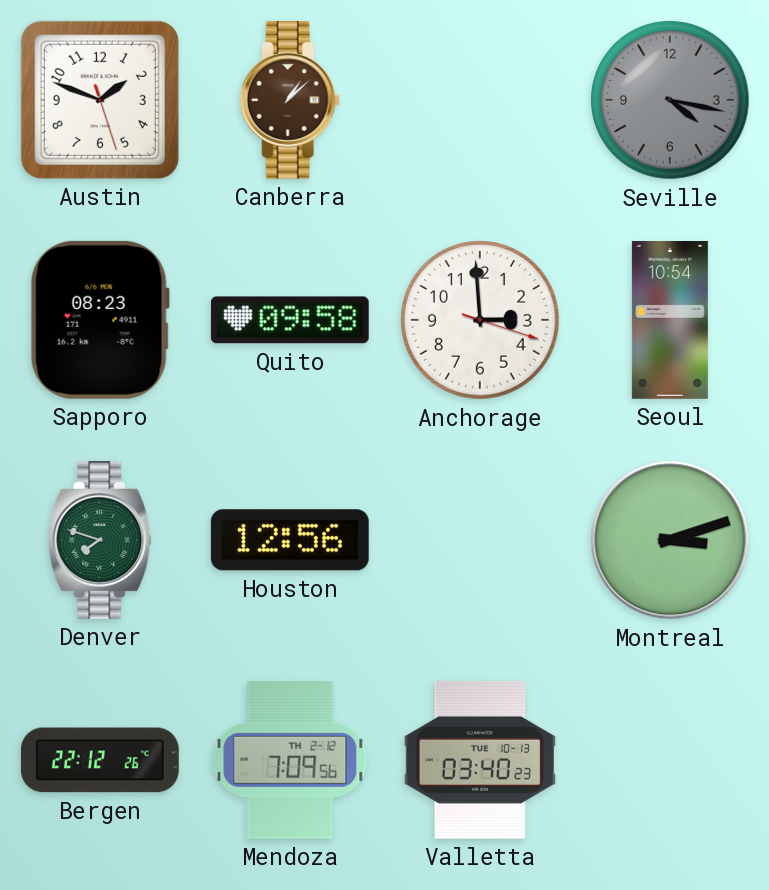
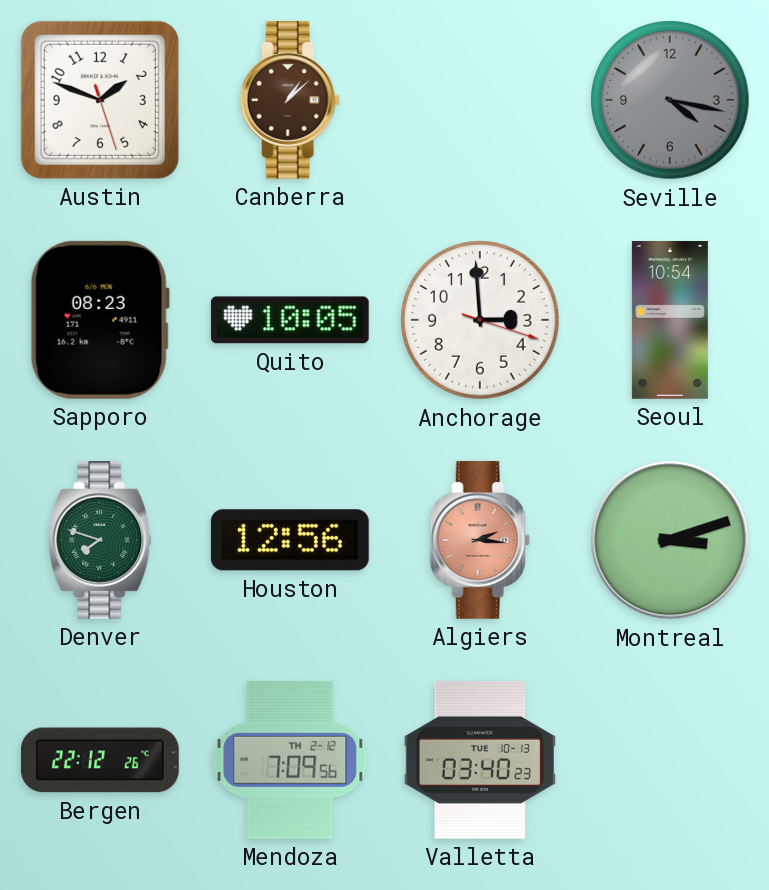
Quito: 09:58 -> 10:05 (290, 320)
Algiers: none -> 2:16 (480, 540)
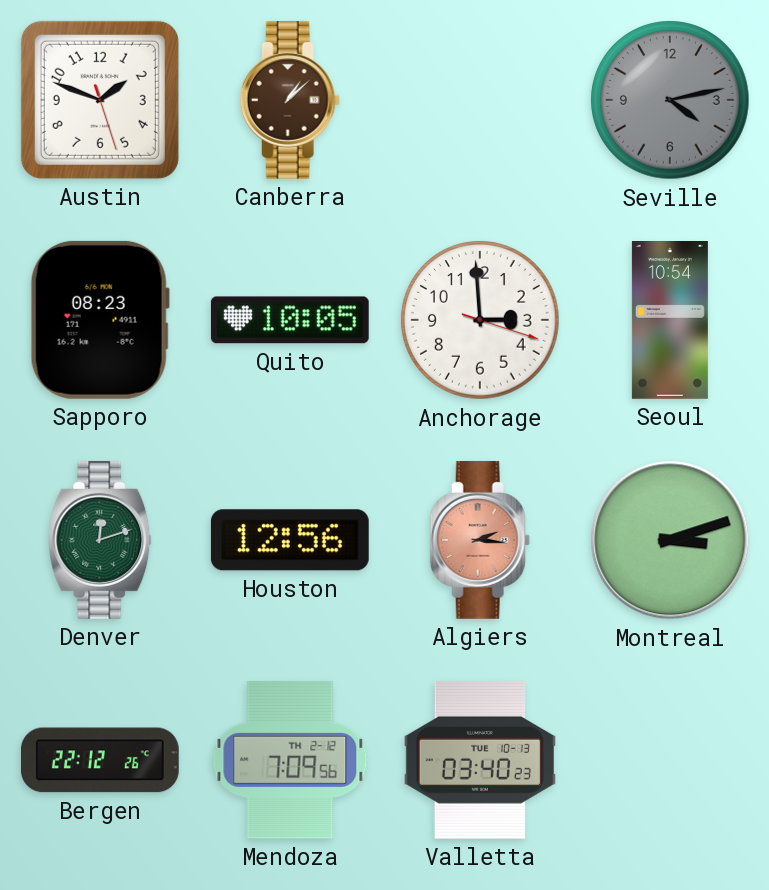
Seville: 4:17 -> 4:13 (670, 100)
Denver: 7:48 -> 12:12 (100, 540)
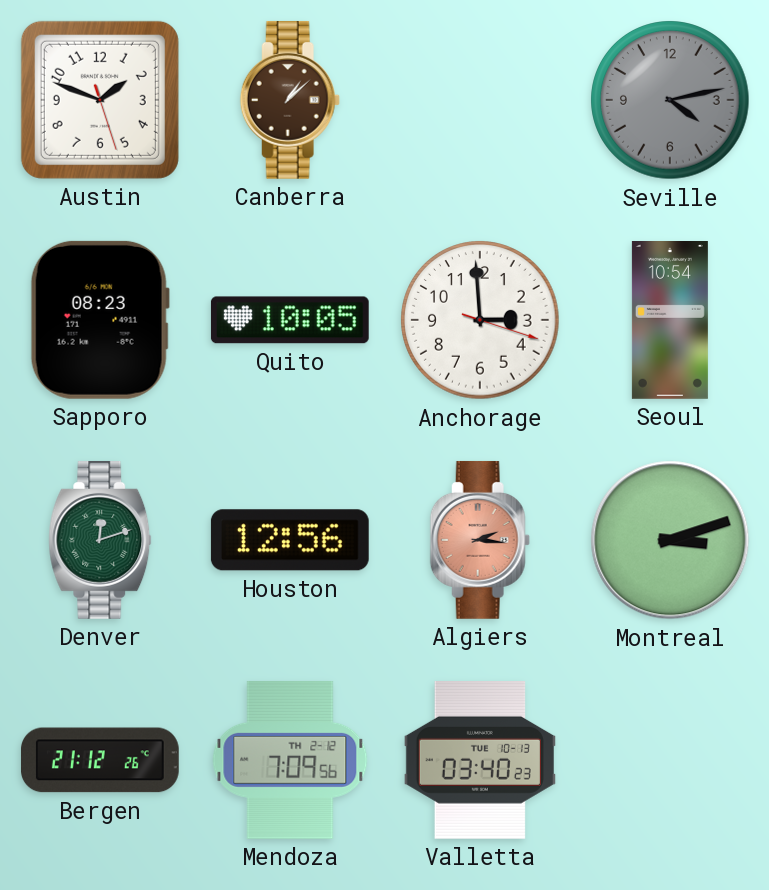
Bergen: 22:12 -> 21:12 (100, 760)
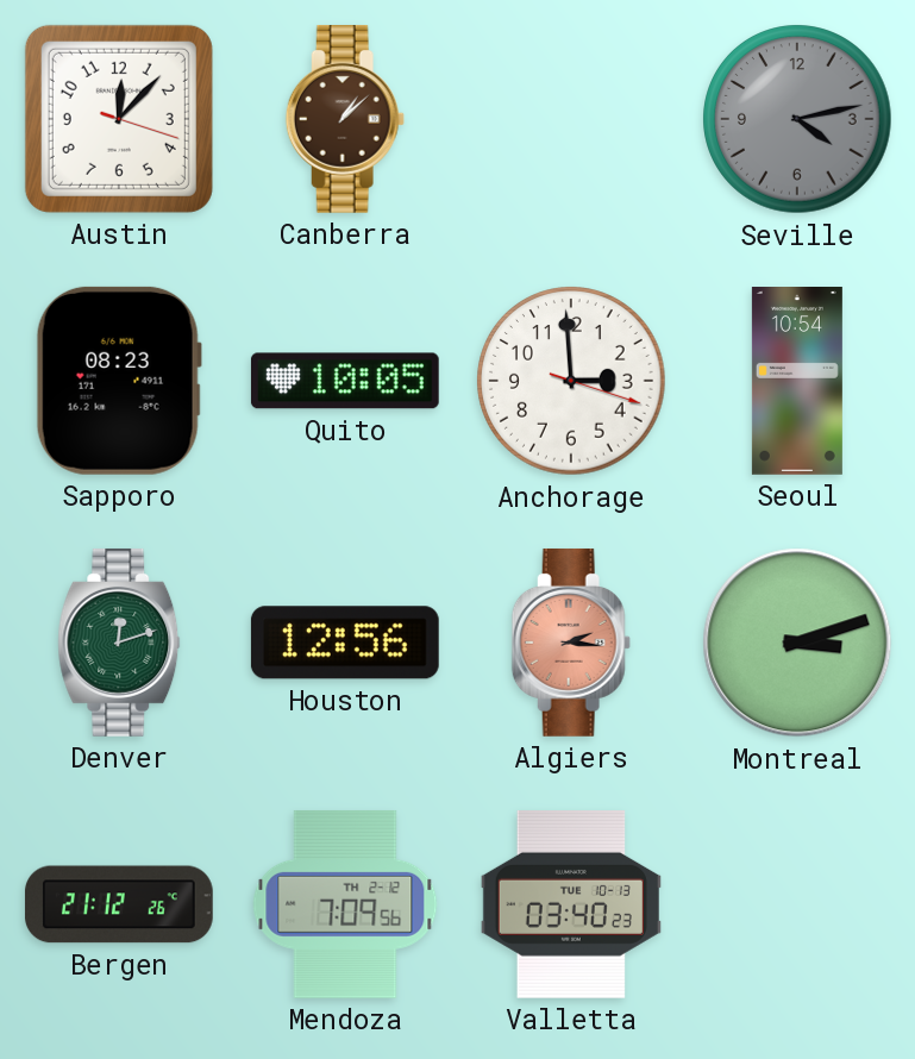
Austin: 1:48 -> 12:07 (119, 119)
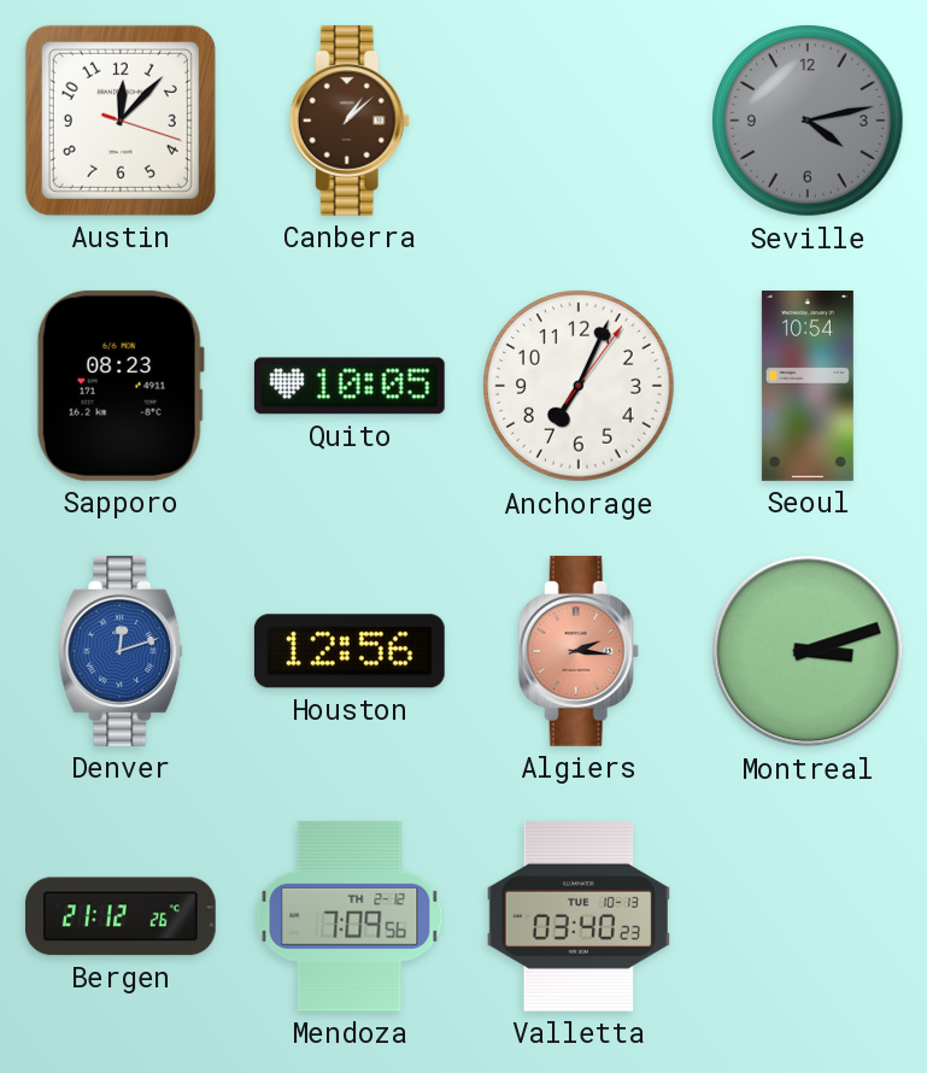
Anchorage: 2:59 -> 7:04 (579, 386)
Denver dial: green -> blue (121, 651)
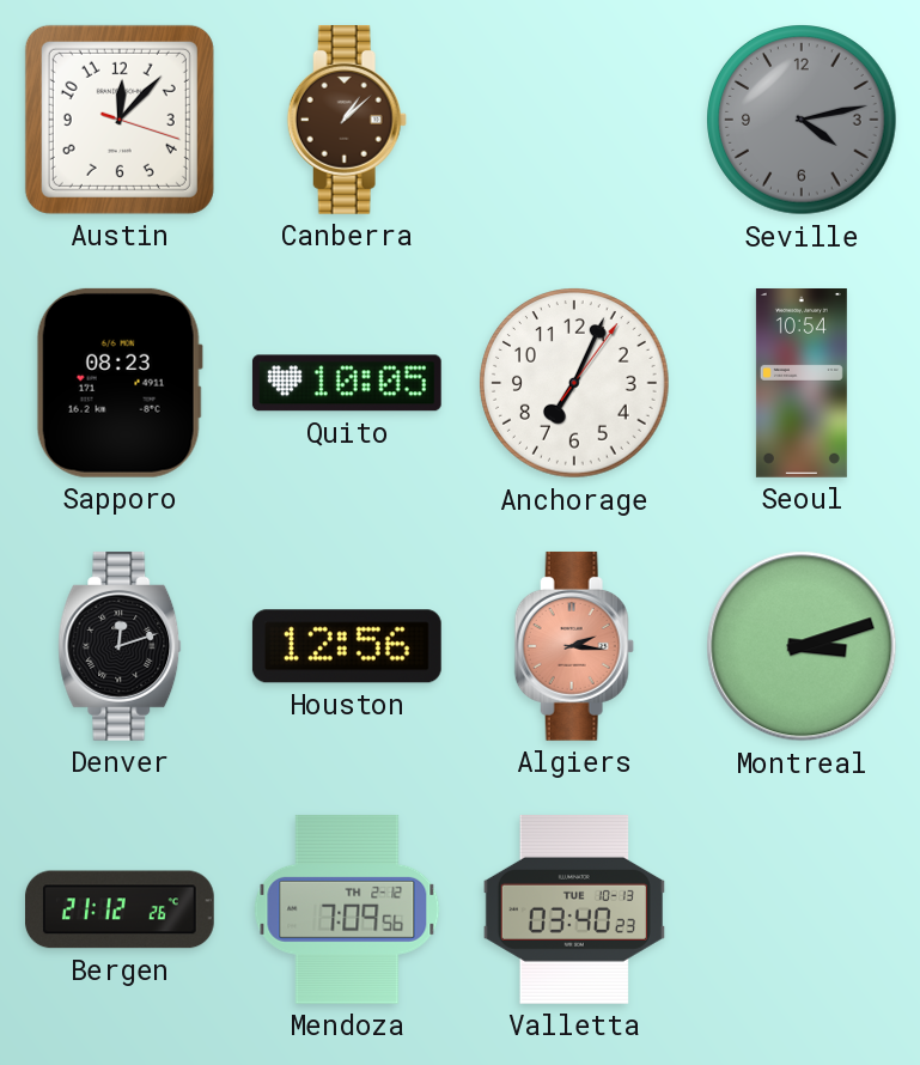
Denver dial: blue -> black (120, 646)
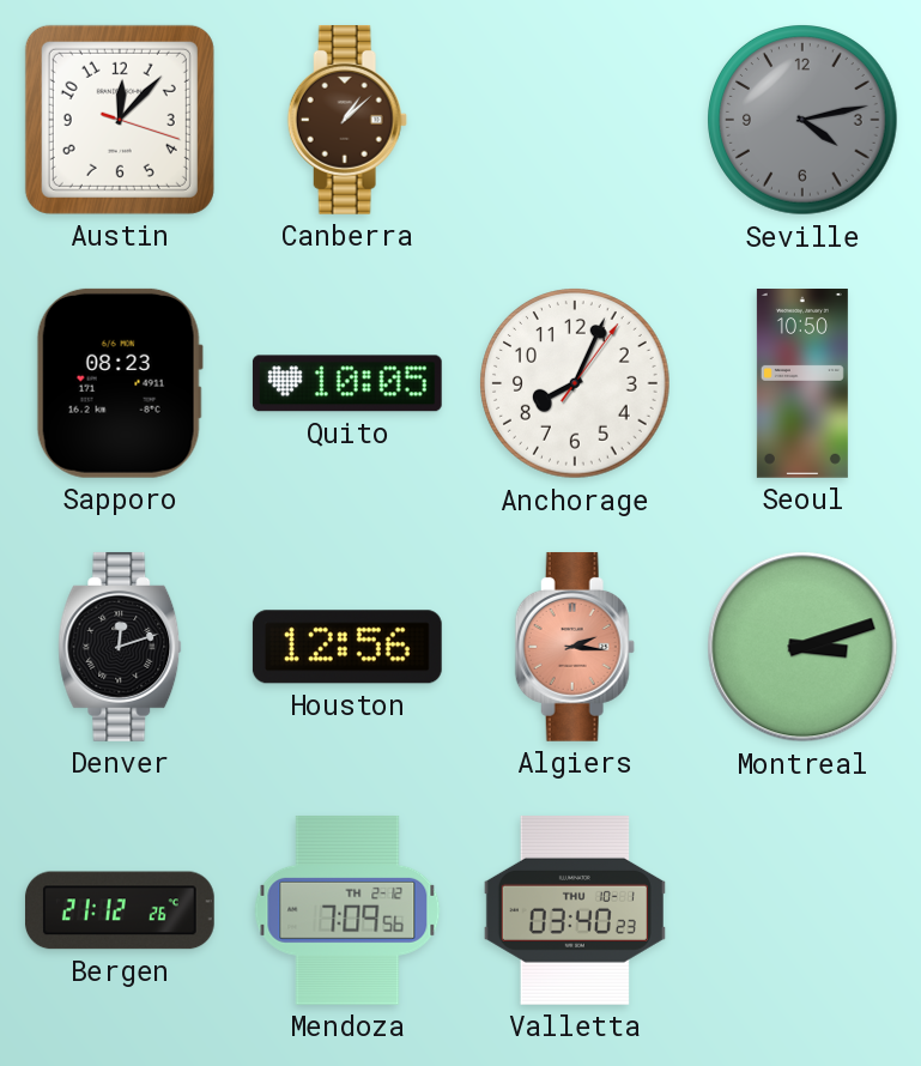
Anchorage: 7:04 -> 8:04 (575, 383)
Seoul: 10:54 -> 10:50 (802, 384)
Valletta date: TUE 10-13 -> THU 10-1 (575, 910)
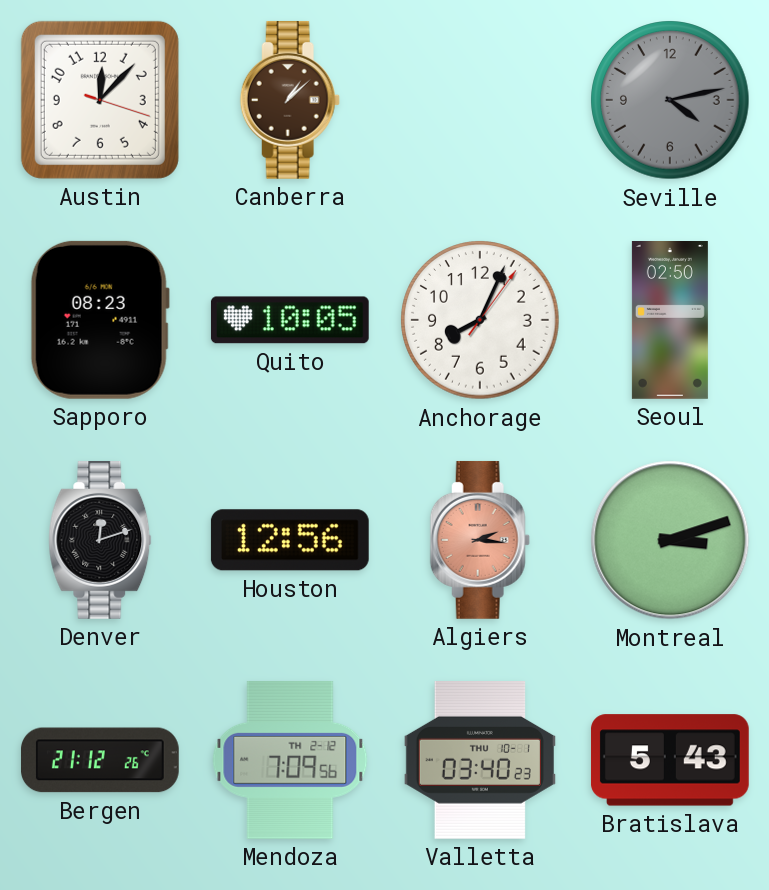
Seoul: 10:50 -> 02:50 (670, 321)
Bratislava: none -> 5:43 (670, 760)
